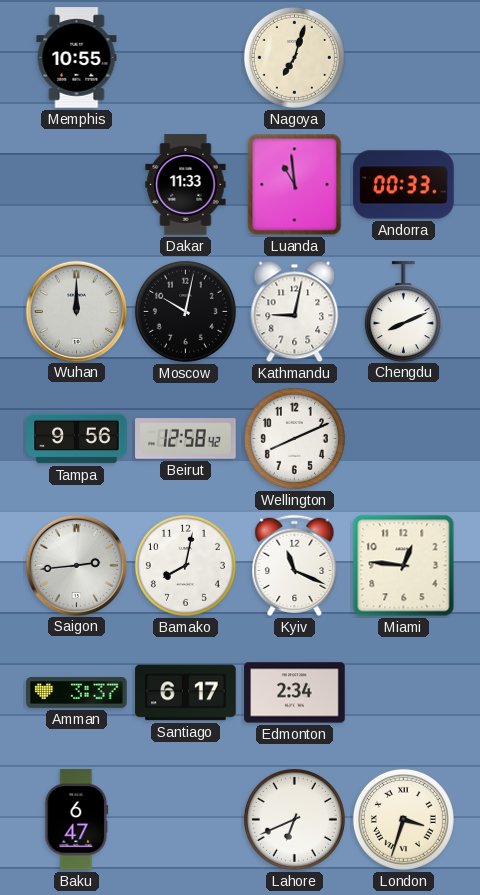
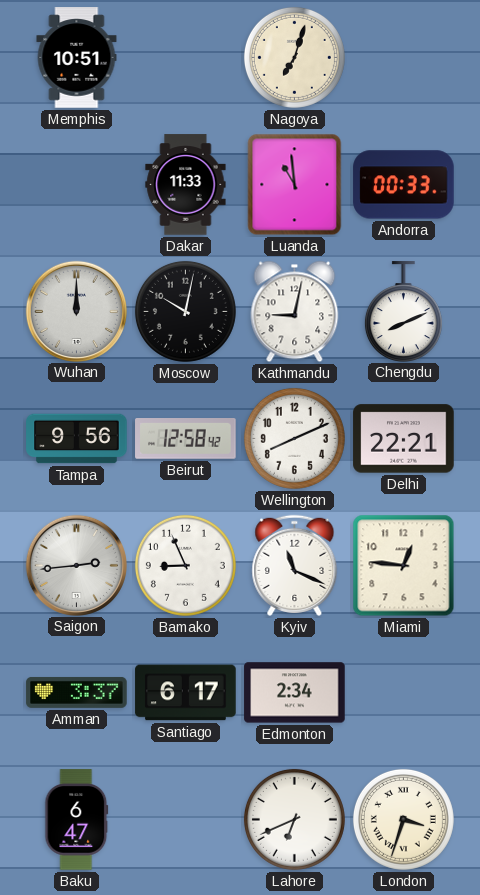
Memphis: 10:55 -> 10:51 (77, 58)
Delhi: none -> 22:21 (404, 439)
Bamako: 8:02 -> 8:56 (185, 565)
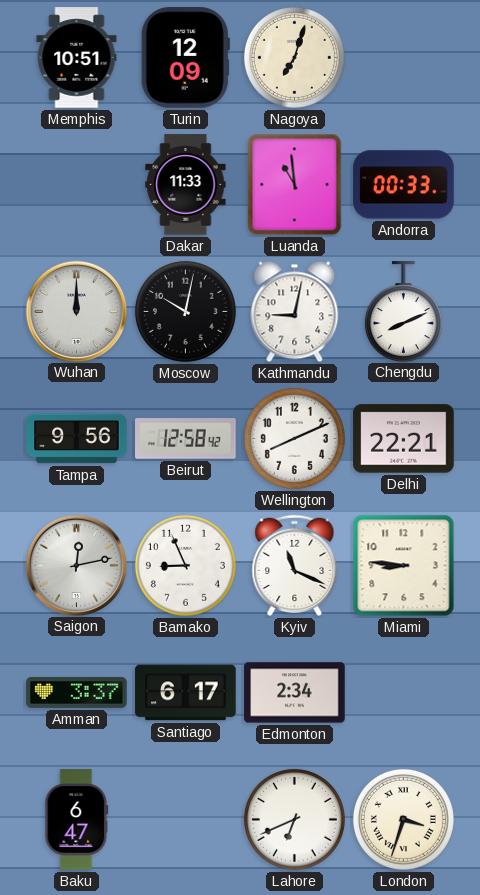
Turin: none -> 12:09 (185, 58)
Saigon: 2:44 -> 12:13 (76, 565)
Miami: 12:46 -> 8:46 (404, 566)
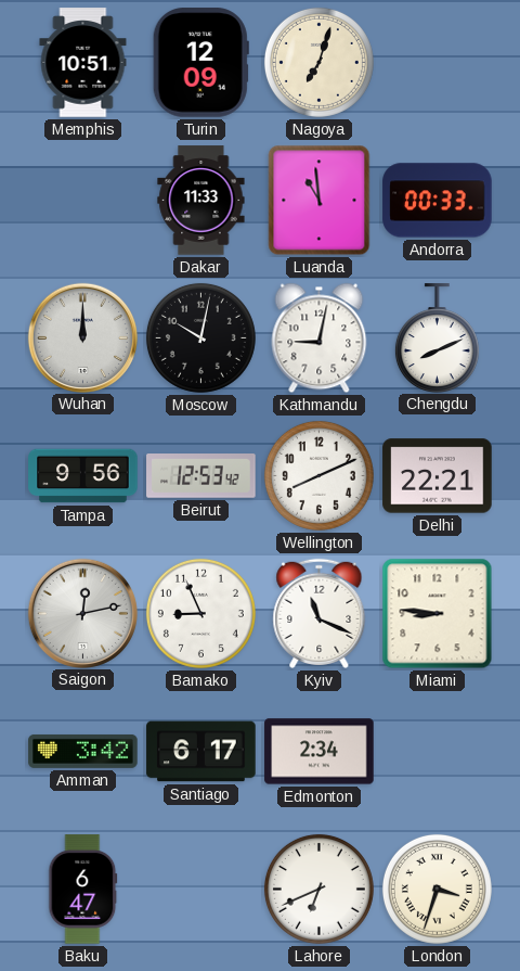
Beirut: 12:58 -> 12:53 (201, 476)
Amman: 3:37 -> 3:42 (83, 751)
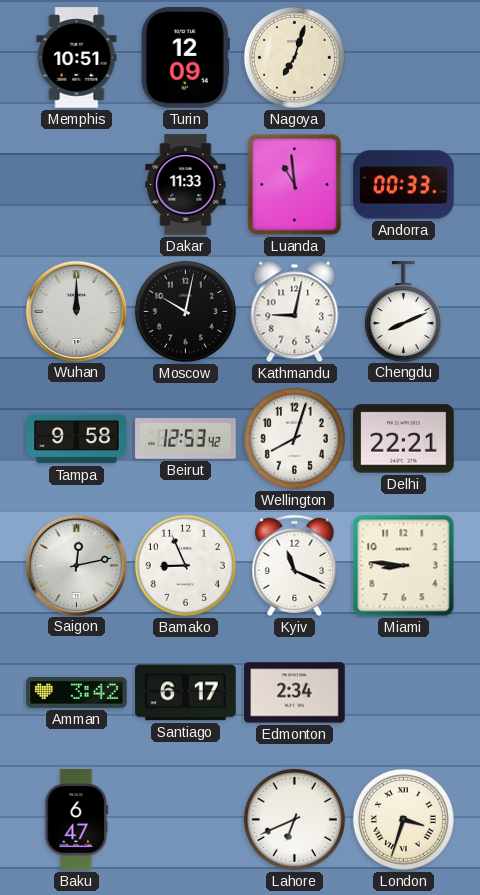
Tampa: 9:56 -> 9:58 (77, 439)
Wellington: 8:11 -> 8:03 (294, 438)
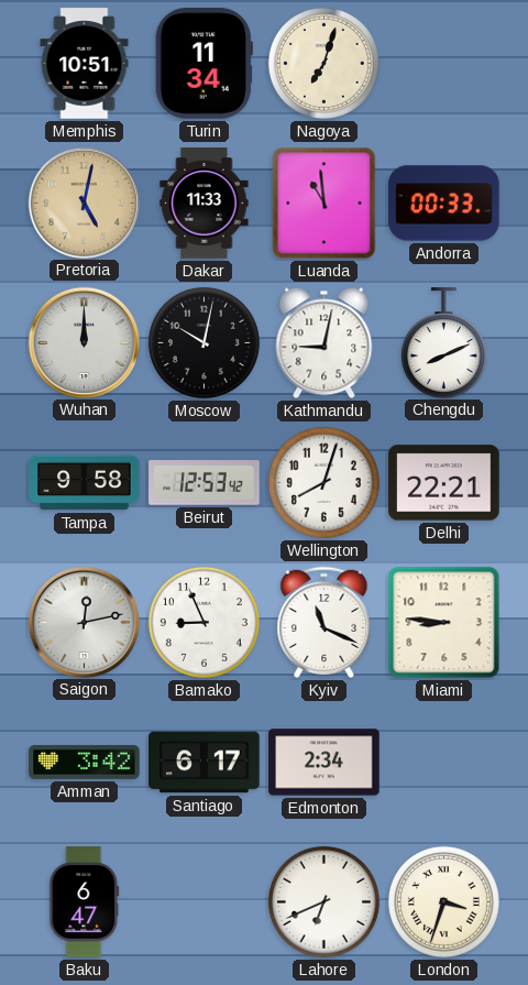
Turin: 12:09 -> 11:34 (204, 64)
Pretoria: none -> 5:02 (84, 203)
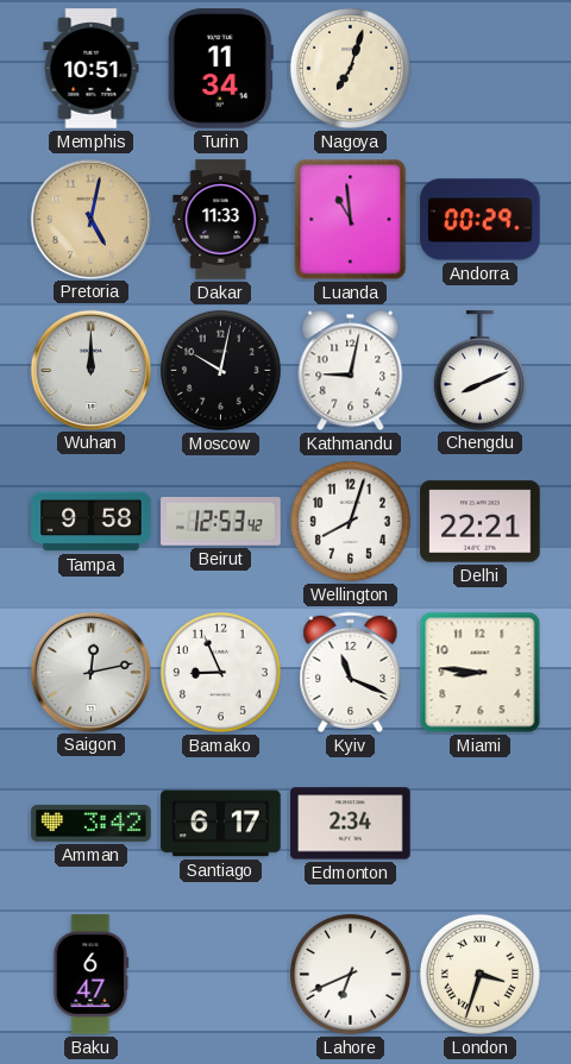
Andorra: 00:33 -> 00:29 (481, 220)
